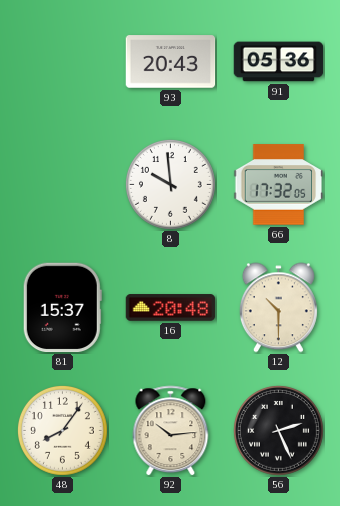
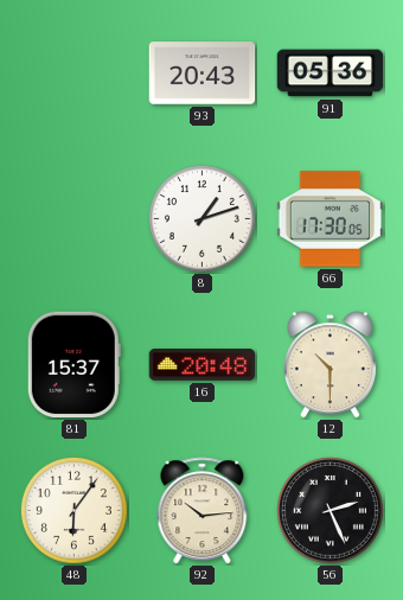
8: 9:59 -> 1:12 (201, 218)
66: 17:32 -> 17:30 (331, 219)
48: 8:06 -> 6:06 (73, 510)
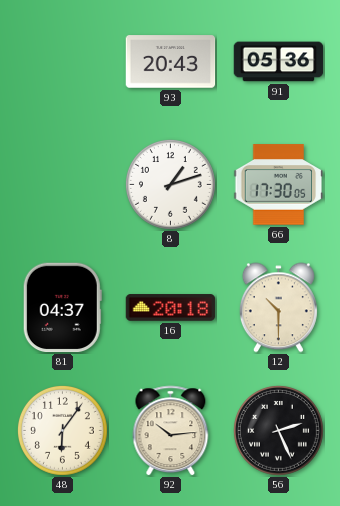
81: 15:37 -> 04:37 (62, 308)
16: 20:48 -> 20:18 (171, 308)
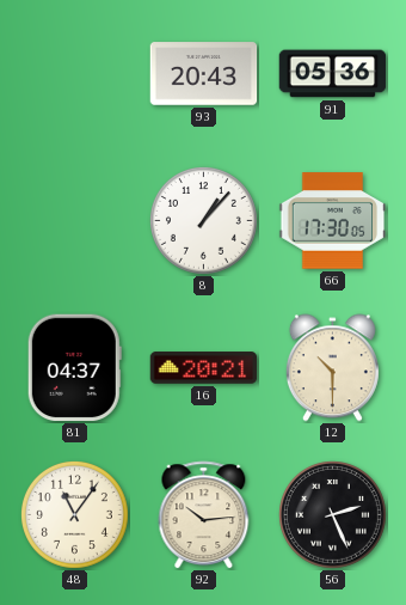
8: 1:12 -> 1:07 (203, 220)
16: 20:18 -> 20:21 (204, 368)
48: 6:06 -> 11:06 (74, 514)
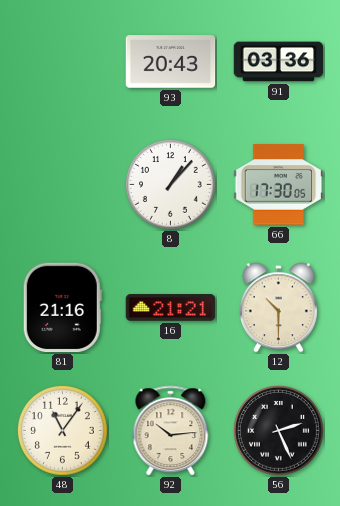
91: 05:36 -> 03:36 (279, 62)
81: 04:37 -> 21:16 (62, 308)
16: 20:21 -> 21:21 (171, 308)
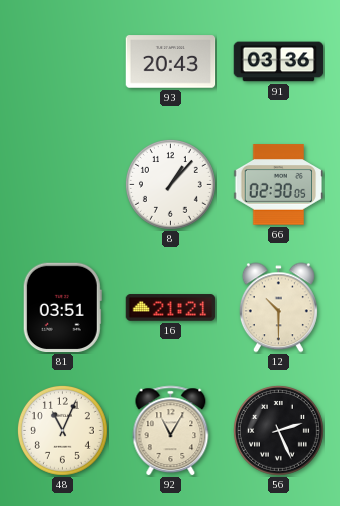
66: 17:30 -> 02:30 (279, 185)
81: 21:16 -> 03:51 (62, 308)
48: 11:06 -> 11:04 (62, 430)
92: 10:14 -> 11:05 (171, 431)
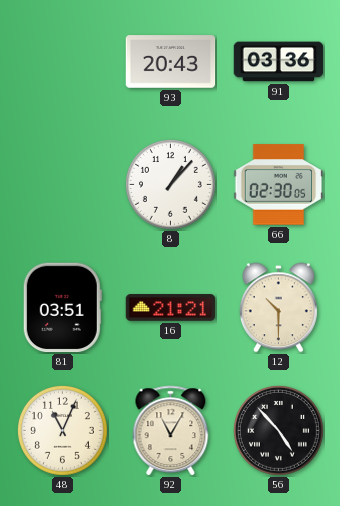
56: 2:26 -> 4:53 (278, 430)
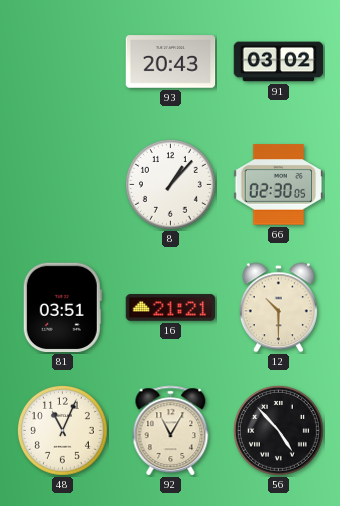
91: 03:36 -> 03:02 (279, 62)
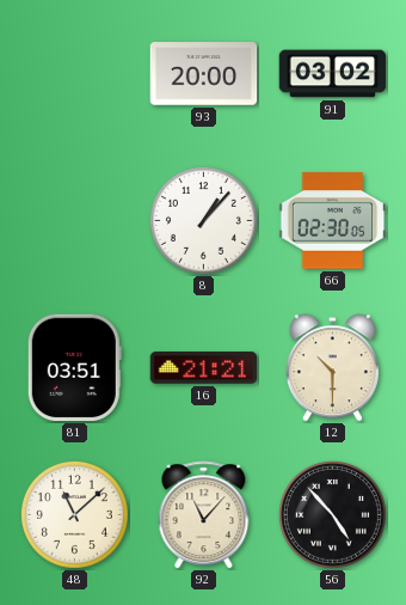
93: 20:43 -> 20:00 (204, 74)
48: 11:04 -> 11:08 (74, 514)
92: 11:05 -> 11:07 (204, 515)
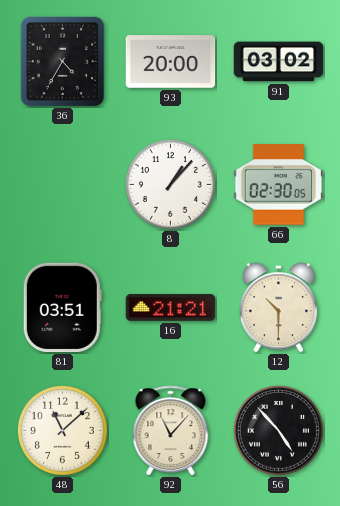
36: none -> 4:35 (63, 62)
